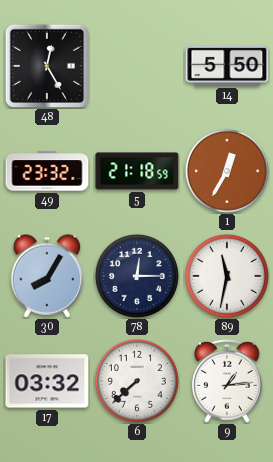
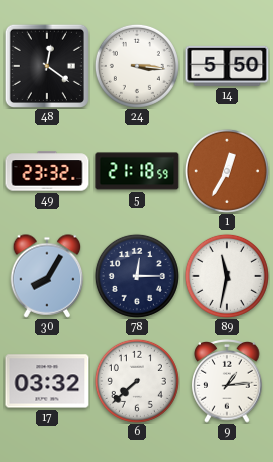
48: 12:25 -> 12:21 (47, 66)
24: none -> 3:16 (137, 66)
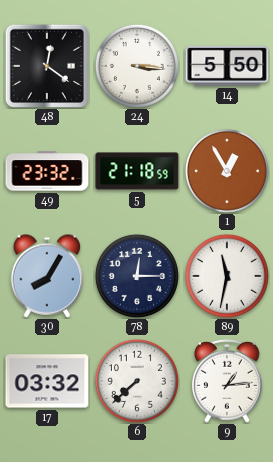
1: 12:35 -> 12:55 (227, 171)
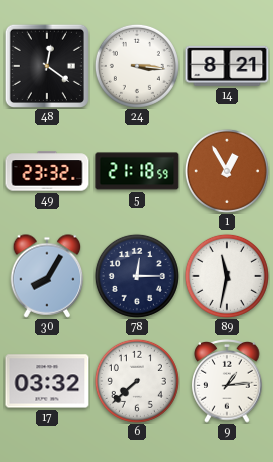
14: 5:50 -> 8:21 (227, 66)
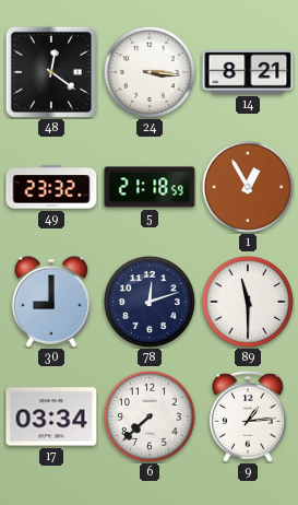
30: 8:05 -> 9:00 (51, 302)
78: 12:15 -> 12:12 (150, 302)
89: 11:32 -> 11:30 (248, 302)
17: 03:32 -> 03:34 (51, 416)
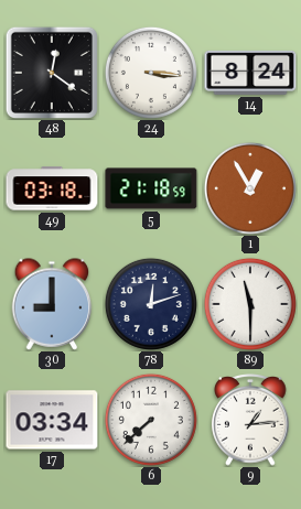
14: 8:21 -> 8:24 (250, 73)
49: 23:32 -> 03:18 (52, 188)
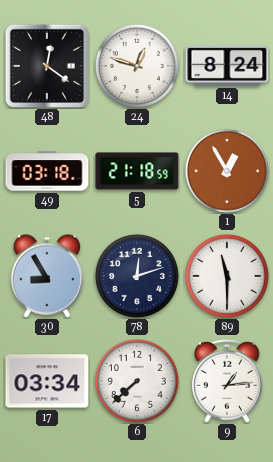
24: 3:16 -> 12:48 (137, 66)
30: 9:00 -> 8:55 (47, 276)
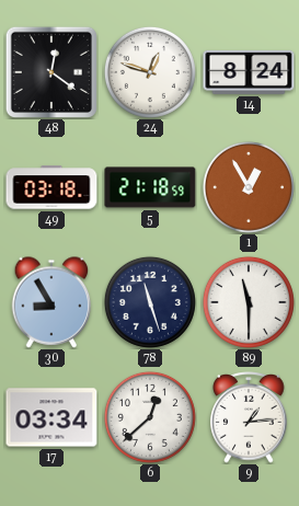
78: 12:12 -> 11:27 (150, 302)
6: 7:38 -> 12:38 (150, 417)
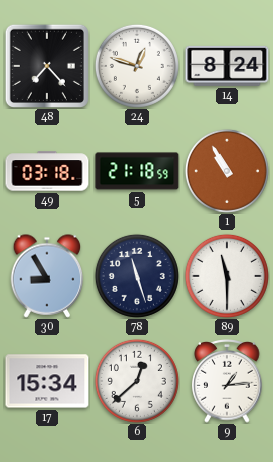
48: 12:21 -> 7:23 (47, 66)
1: 12:55 -> 10:55 (227, 171)
17: 03:34 -> 15:34 (47, 381)
